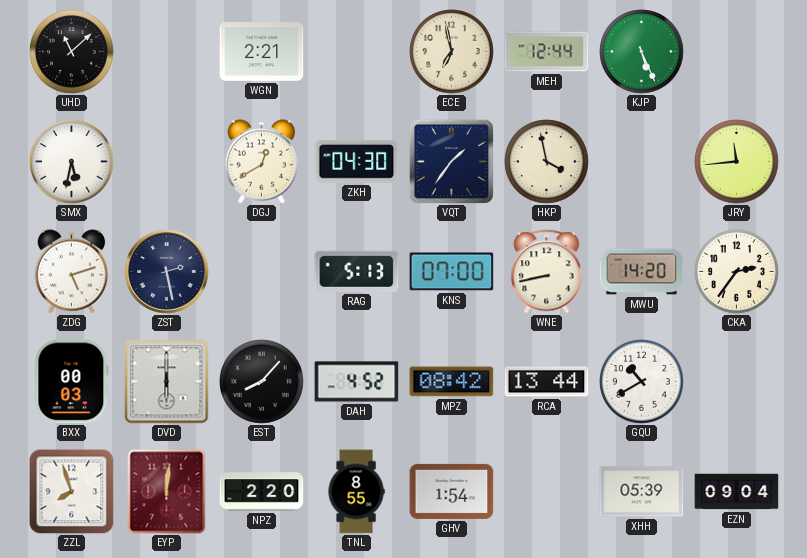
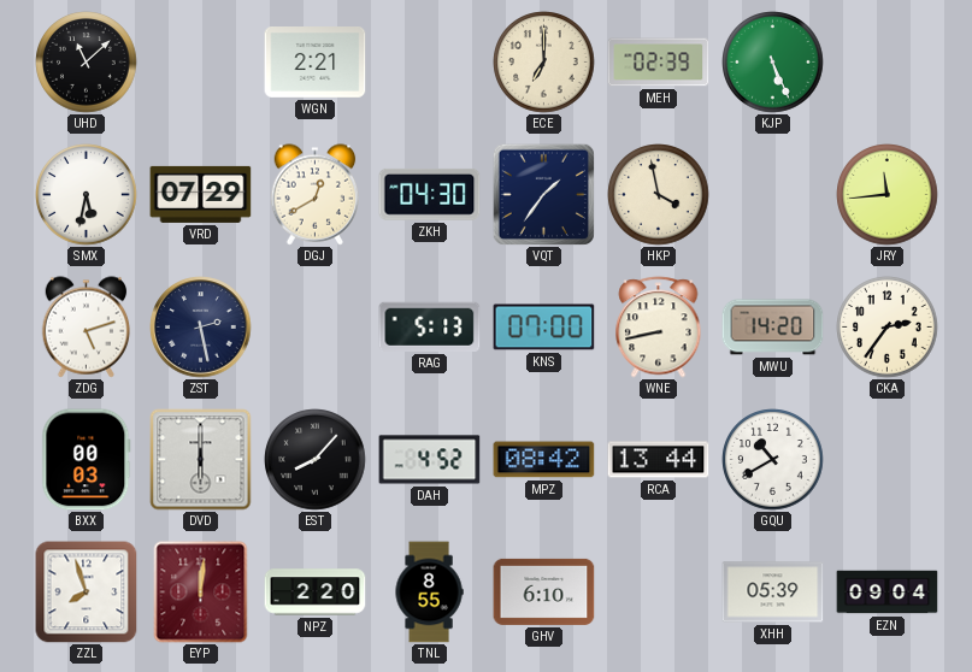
ECE: 6:58 -> 7:00 (544, 63)
MEH: 12:44 -> 02:39 (659, 63)
VRD: none -> 07:29 (201, 194)
GHV: 1:54 -> 6:10 (544, 591)
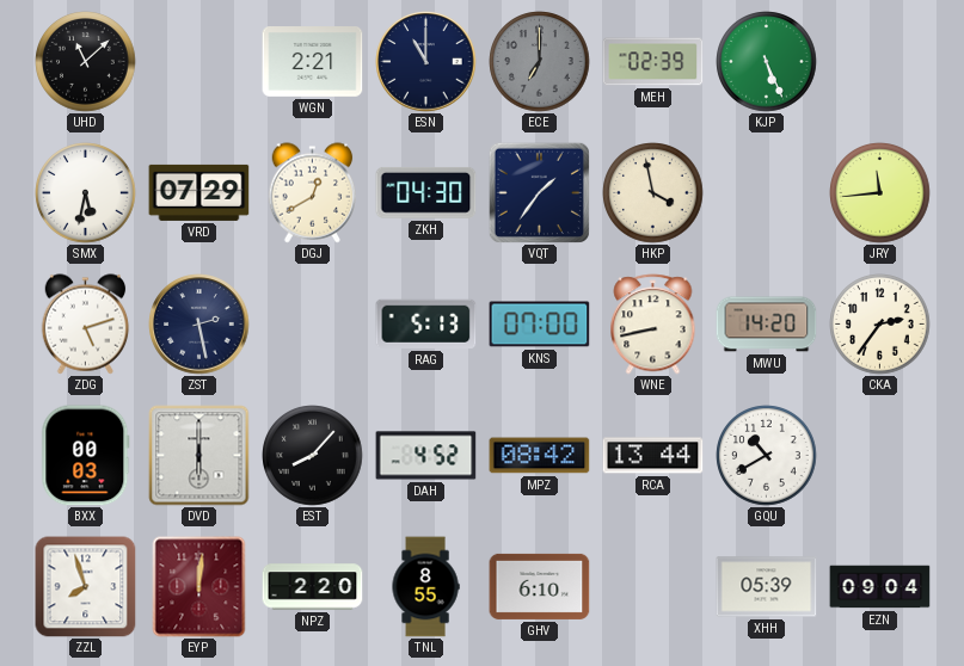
ESN: none -> 11:00 (426, 62)
ECE dial: cream -> grey (540, 62)
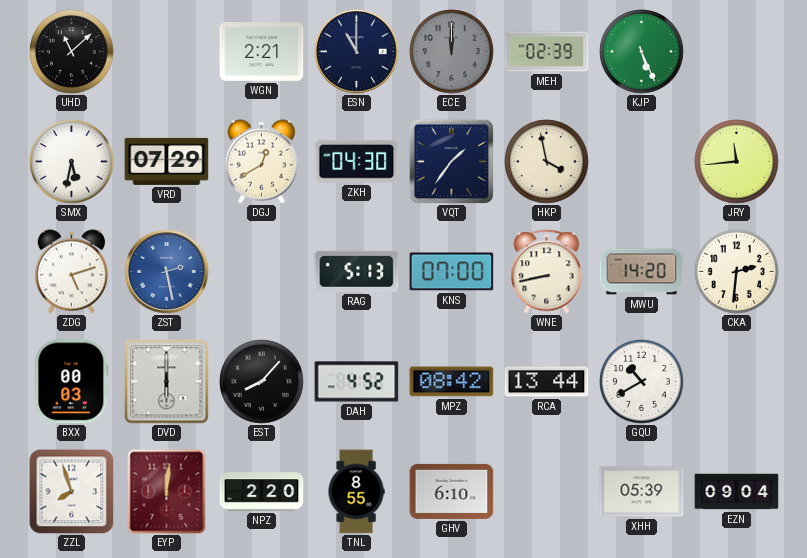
ECE: 7:00 -> 12:00 (452, 52)
ZST dial: navy -> blue (167, 272)
CKA: 2:36 -> 2:31 (737, 272)
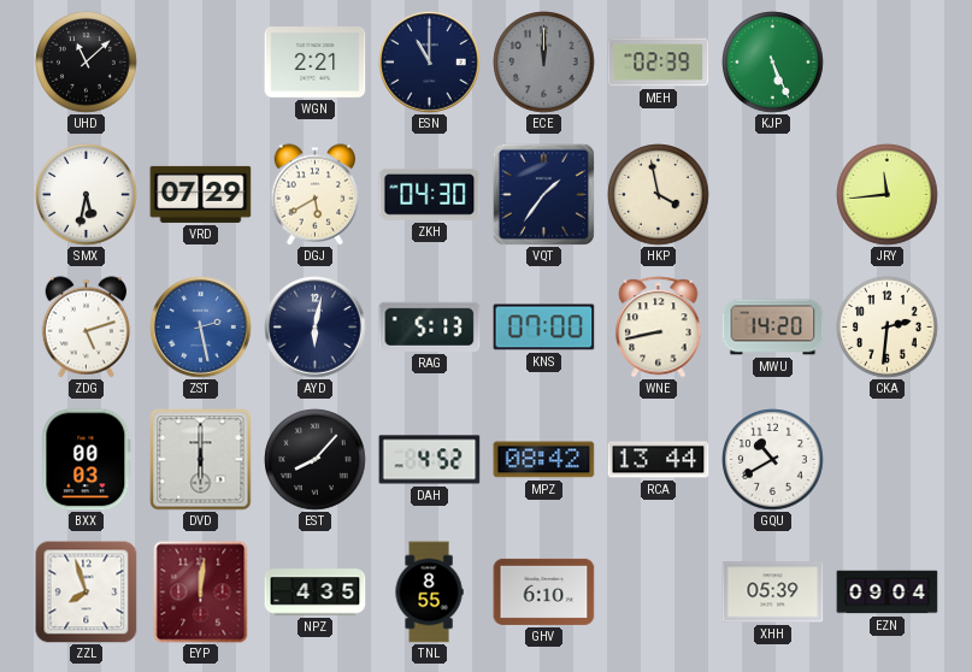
DGJ: 12:40 -> 5:40 (316, 195)
AYD: none -> 6:02 (316, 328)
NPZ: 2:20 -> 4:35 (316, 593)
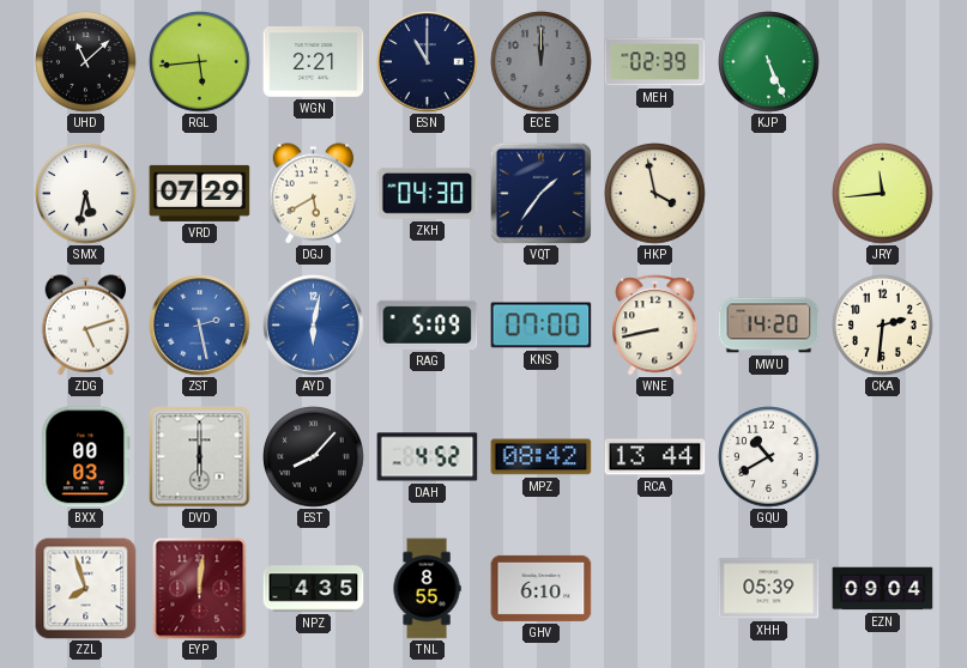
RGL: none -> 5:44 (200, 62)
AYD dial: navy -> blue (314, 326)
RAG: 5:13 -> 5:09 (428, 324)
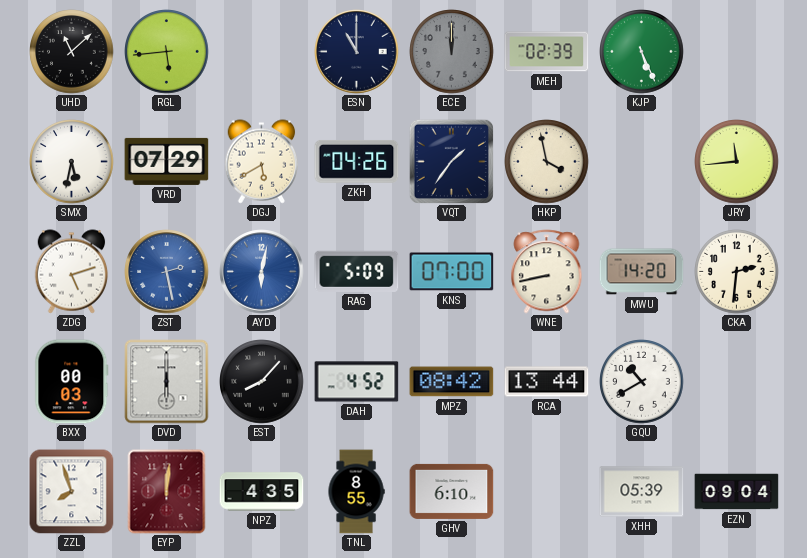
WGN: 2:21 -> none (314, 62)
ZKH: 04:30 -> 04:26 (357, 161)
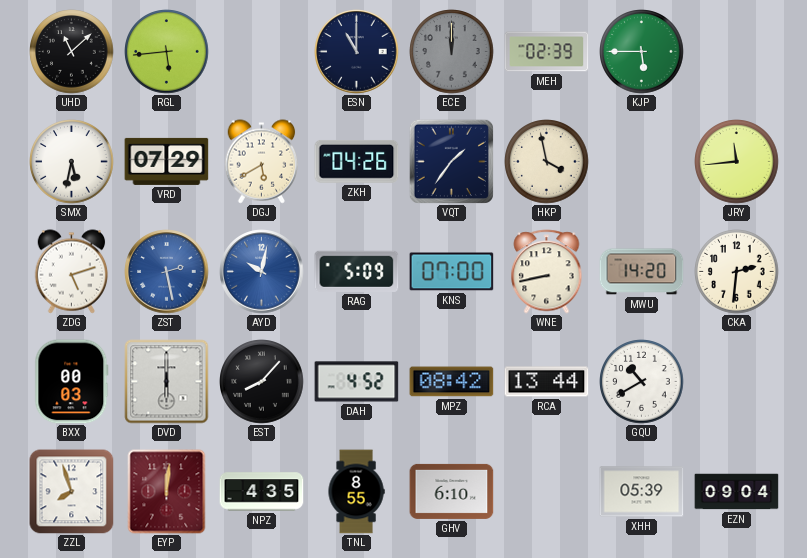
KJP: 5:26 -> 5:45 (642, 52)
AYD: 6:02 -> 10:02 (262, 272)
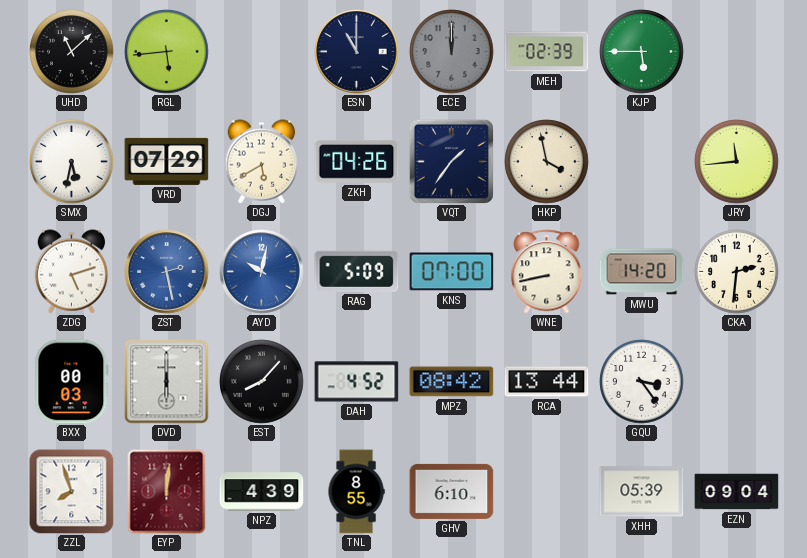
GQU: 10:40 -> 3:24 (642, 382)
NPZ: 4:35 -> 4:39 (262, 492)
